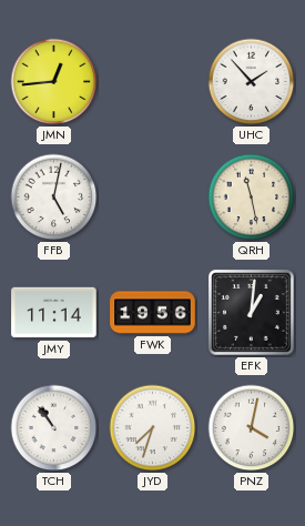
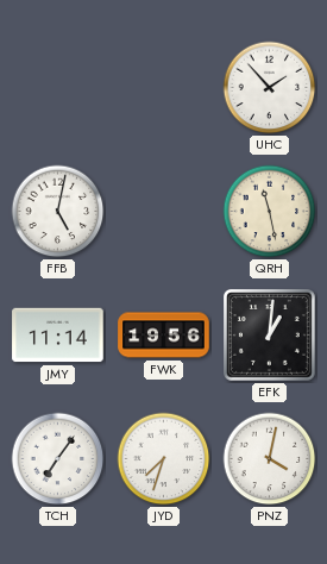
JMN: 12:44 -> none (54, 82)
TCH: 10:54 -> 7:06 (58, 459)
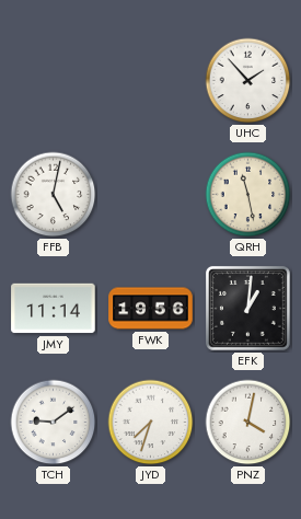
TCH: 7:06 -> 9:09 (54, 423)
